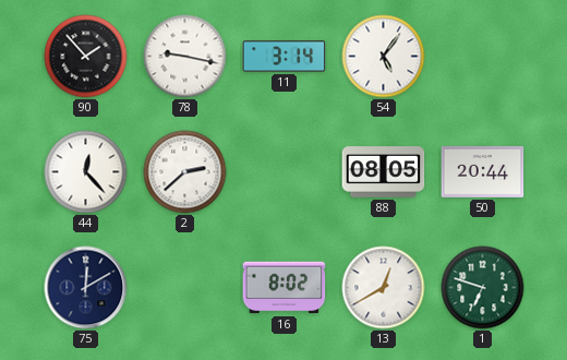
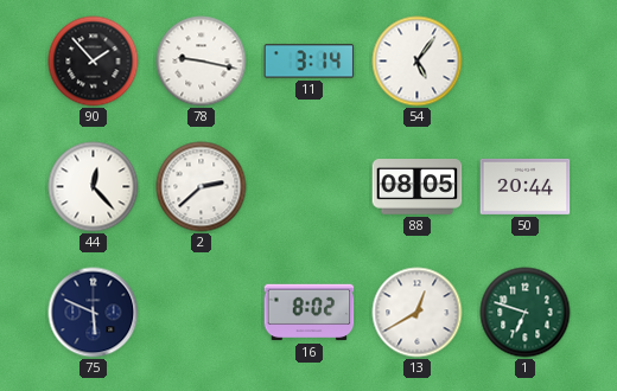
75: 12:10 -> 5:49 (94, 313)
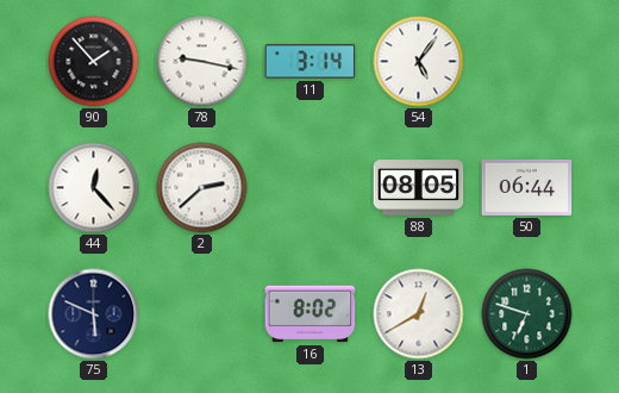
50: 20:44 -> 06:44 (527, 187)
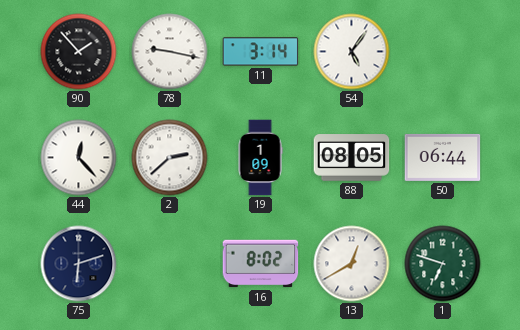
19: none -> 1:09 (260, 158)
75: 5:49 -> 6:12 (79, 264)
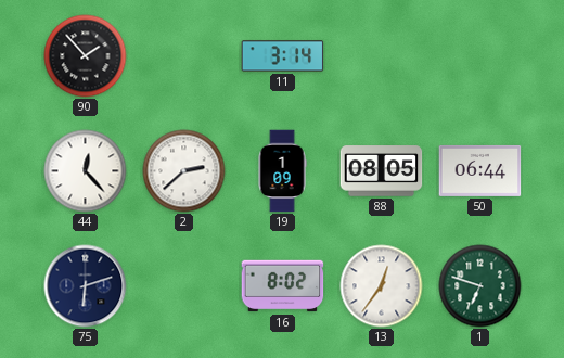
78: 9:17 -> none (170, 52)
54: 5:06 -> none (352, 52)
13: 12:40 -> 12:36 (382, 286)
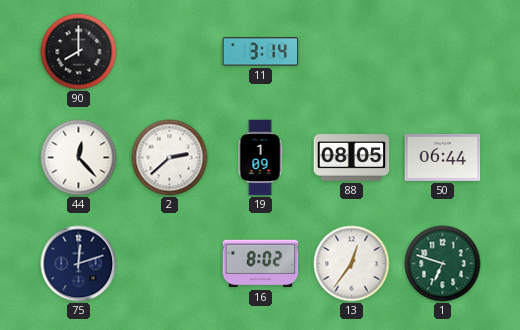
90: 1:53 -> 8:00 (79, 52)
75: 6:12 -> 12:12 (79, 264)
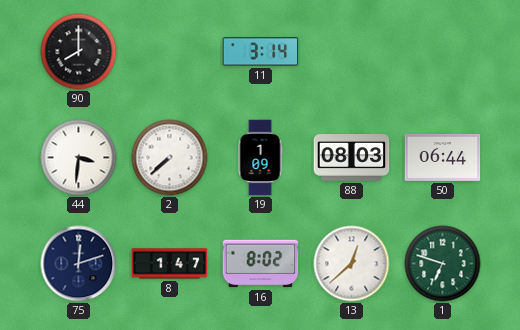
44: 12:23 -> 3:31 (79, 158)
2: 2:38 -> 7:38 (170, 158)
88: 08:05 -> 08:03 (352, 158)
8: none -> 1:47 (170, 264)
13: 12:36 -> 12:38 (352, 264)
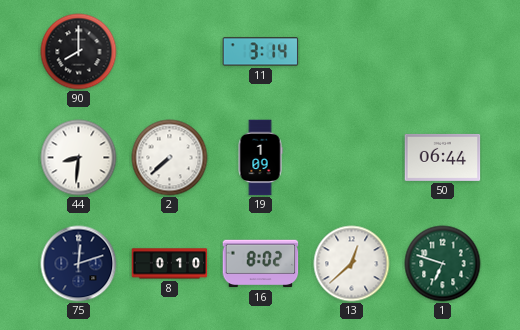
44: 3:31 -> 8:31 (79, 158)
88: 08:03 -> none (352, 158)
8: 1:47 -> 0:10 (170, 264)
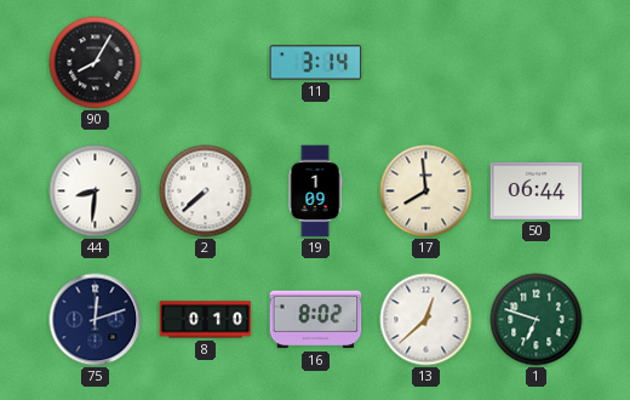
90: 8:00 -> 8:05 (96, 63)
17: none -> 7:59 (426, 192)
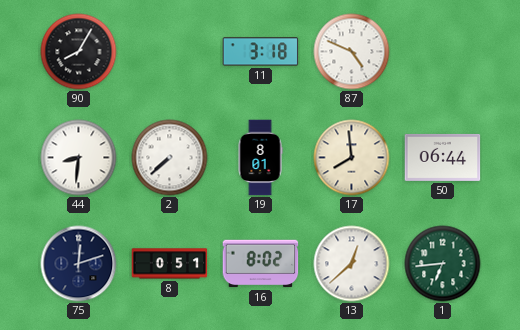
11: 3:14 -> 3:18 (261, 52)
87: none -> 4:49 (352, 52)
19: 1:09 -> 8:01 (260, 158)
8: 0:10 -> 0:51 (170, 264)
1: 6:48 -> 6:44 (443, 264)
